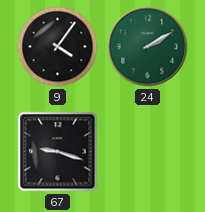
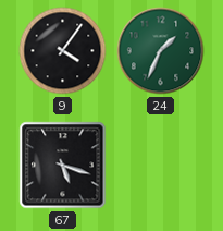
24: 2:10 -> 1:34 (161, 51)
67: 9:18 -> 5:18 (63, 166)
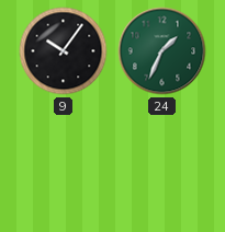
9: 4:06 -> 10:06 (64, 51)
67: 5:18 -> none (63, 166)
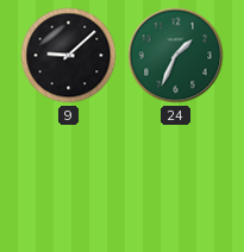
9: 10:06 -> 9:08 (69, 56)
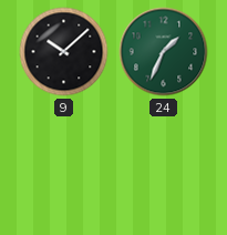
9: 9:08 -> 10:08 (64, 52)
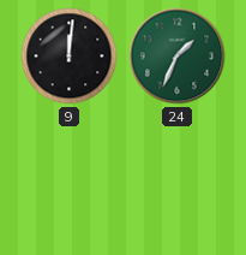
9: 10:08 -> 12:01 (70, 57)
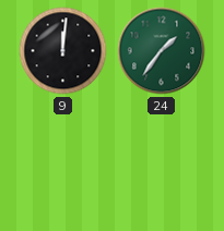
24: 1:34 -> 1:36 (162, 51)
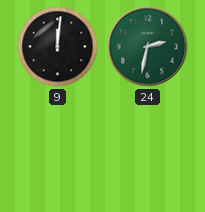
24: 1:36 -> 2:32 (148, 47)
